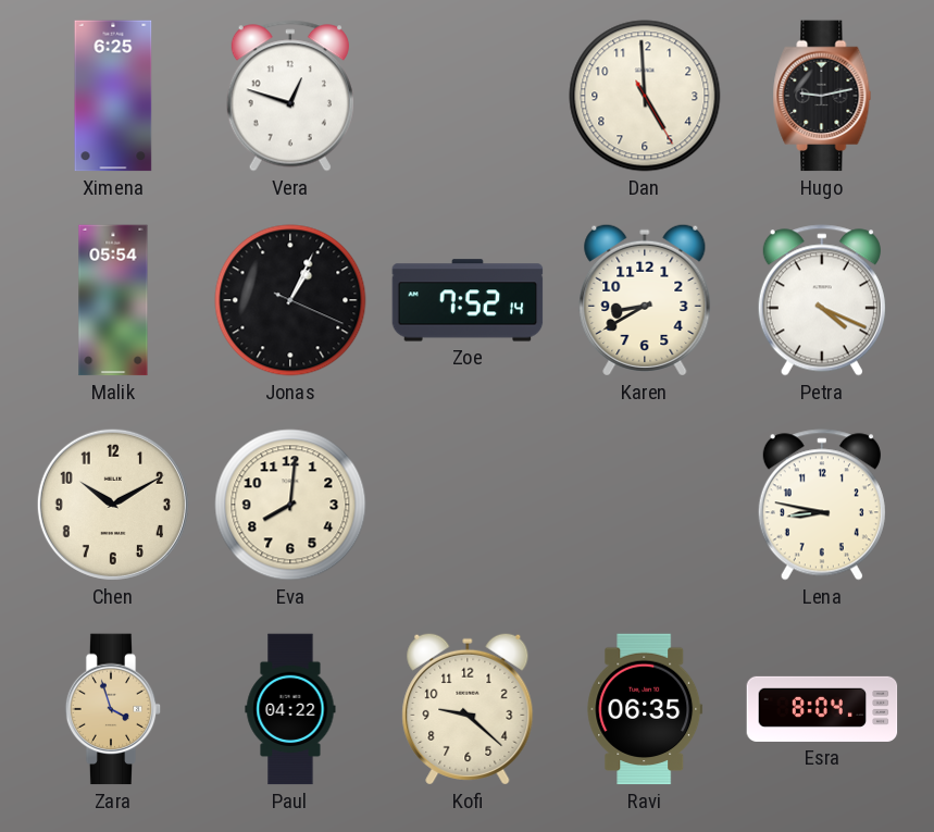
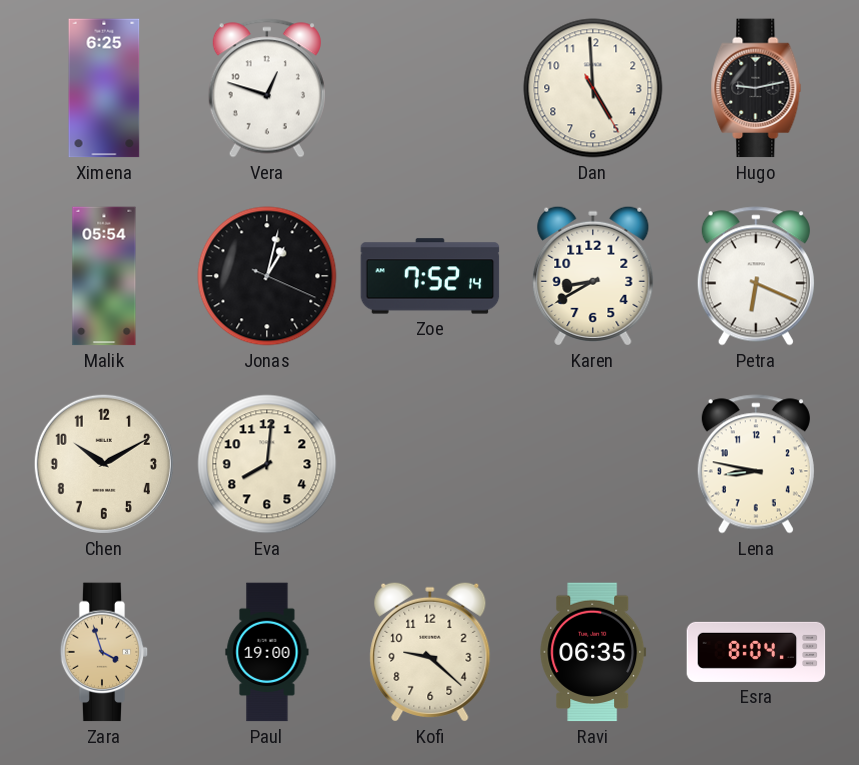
Jonas: 1:04 -> 1:02 (267, 276)
Petra: 4:19 -> 6:19 (756, 276)
Paul: 04:22 -> 19:00 (267, 652)
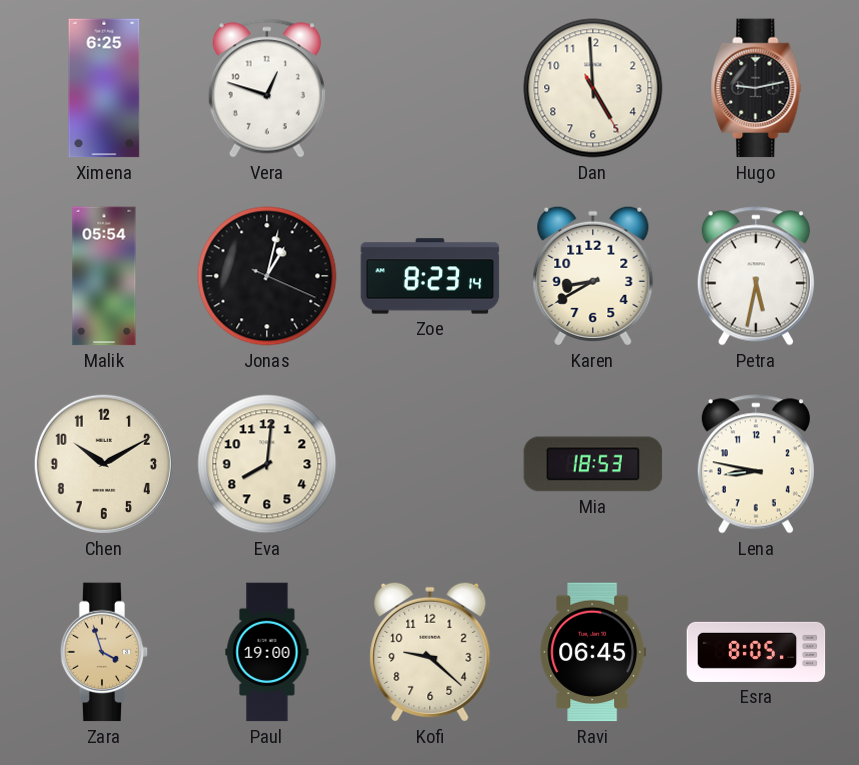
Zoe: 7:52 -> 8:23 (430, 276)
Petra: 6:19 -> 5:32 (756, 276)
Mia: none -> 18:53 (593, 464)
Ravi: 06:35 -> 06:45 (593, 652)
Esra: 8:04 -> 8:05 (756, 652)
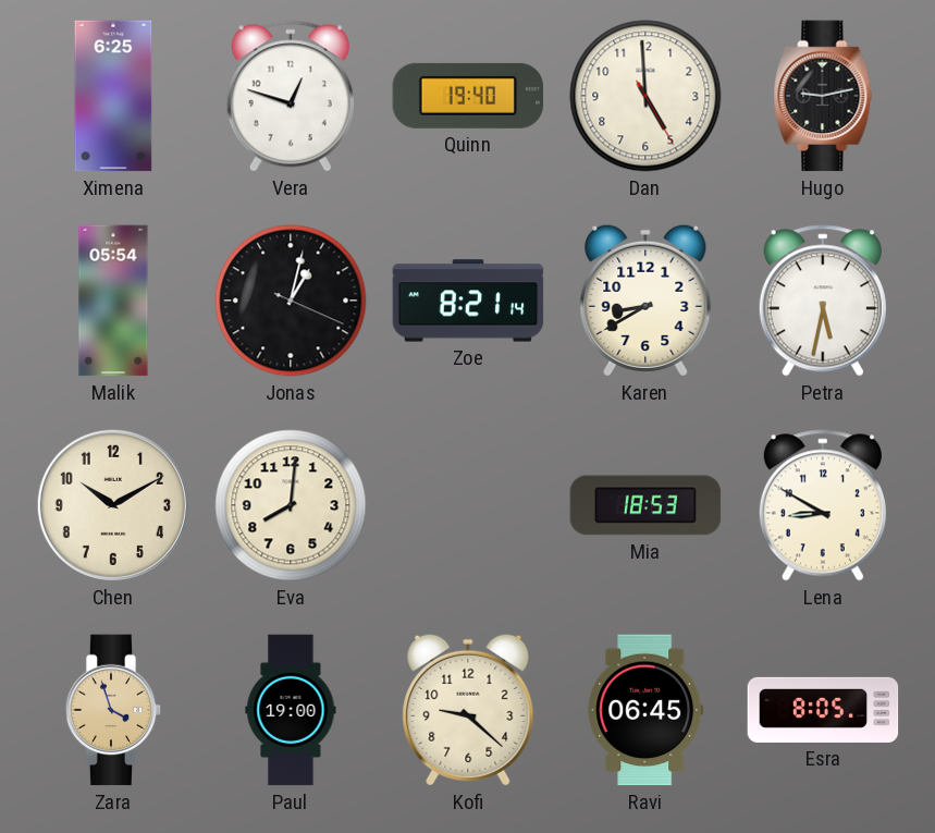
Quinn: none -> 19:40 (468, 96)
Zoe: 8:23 -> 8:21 (468, 301)
Lena: 8:47 -> 8:50 (823, 505)
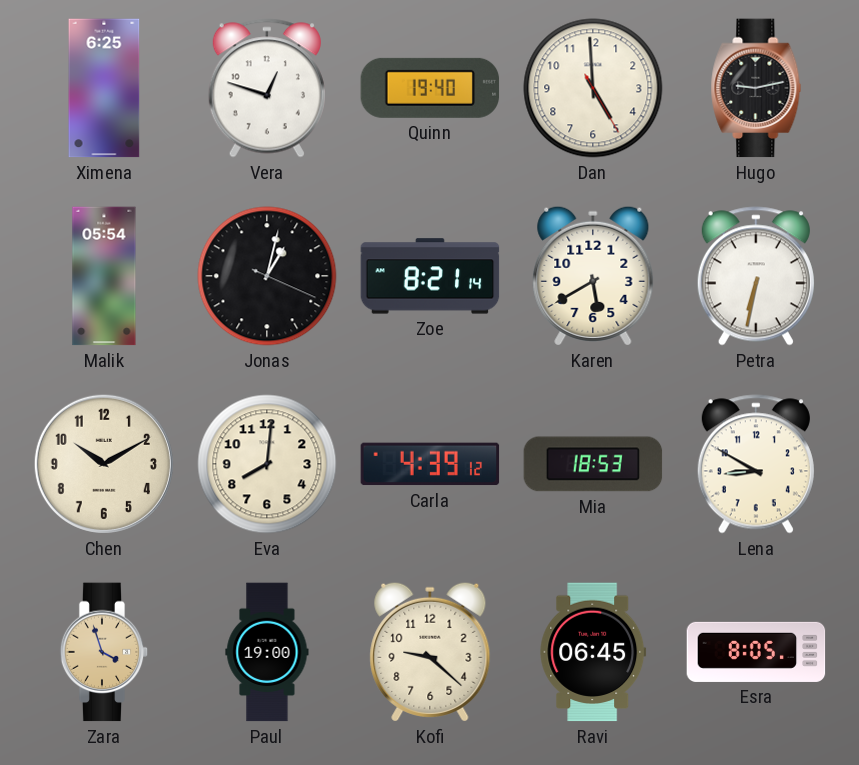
Karen: 8:40 -> 5:40 (593, 276)
Petra: 5:32 -> 6:32 (756, 276)
Carla: none -> 4:39 (430, 464)
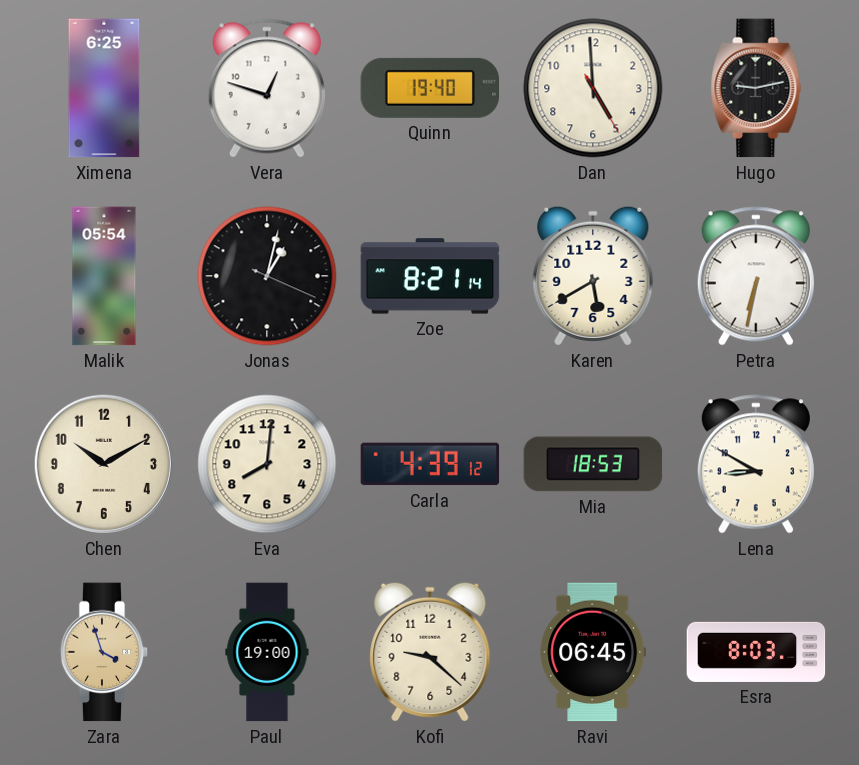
Esra: 8:05 -> 8:03 (756, 652)
